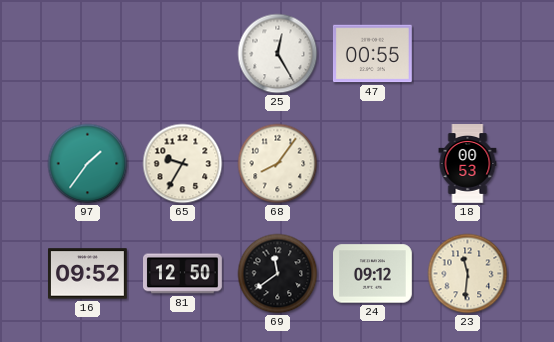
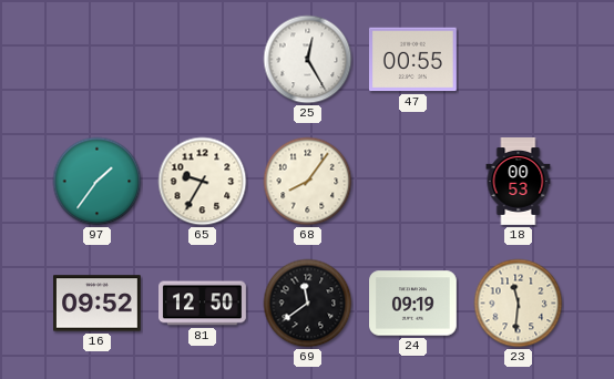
24: 09:12 -> 09:19 (413, 304)
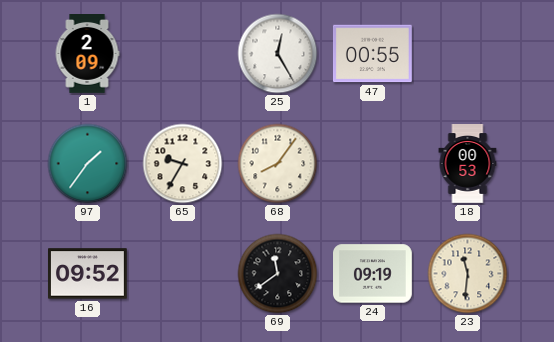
1: none -> 2:09 (87, 54)
81: 12:50 -> none (203, 304)
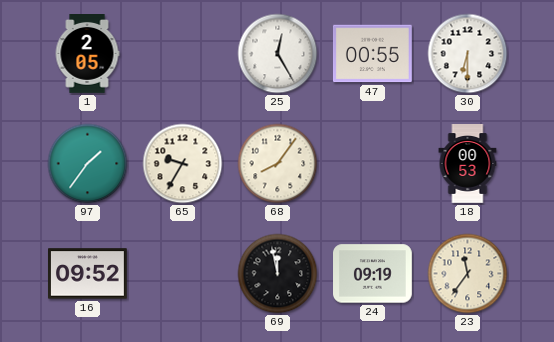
1: 2:09 -> 2:05 (87, 54)
30: none -> 6:30 (468, 54)
69: 11:39 -> 11:58 (278, 274)
23: 11:31 -> 11:36 (468, 274)
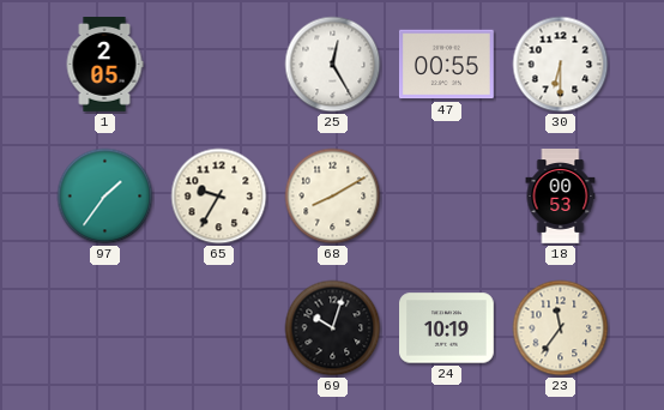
68: 8:06 -> 8:10 (333, 197)
16: 09:52 -> none (88, 274)
69: 11:58 -> 10:03 (333, 328)
24: 09:19 -> 10:19 (447, 328)
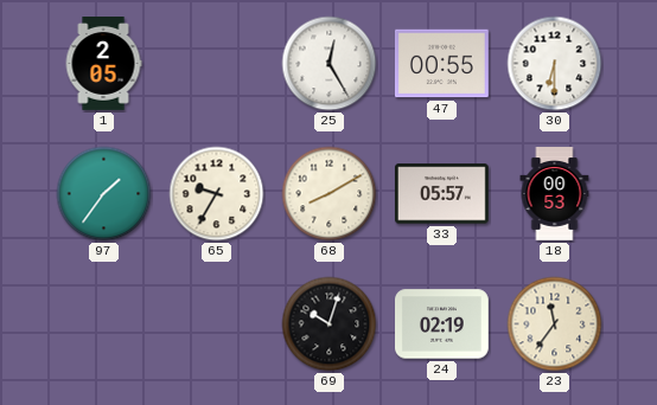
33: none -> 05:57 (441, 194)
24: 10:19 -> 02:19 (442, 324)
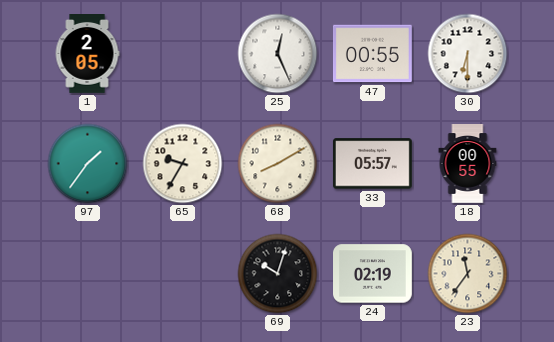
25: 12:25 -> 12:26 (278, 54)
18: 00:53 -> 00:55 (468, 164)
